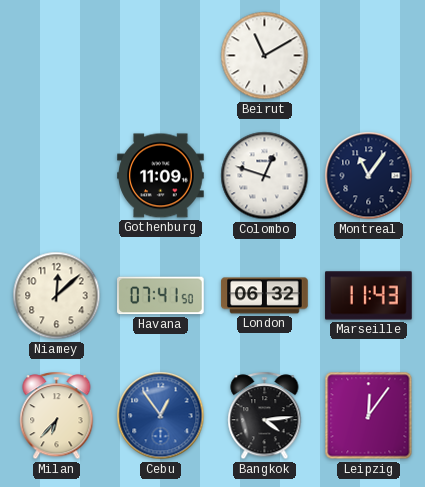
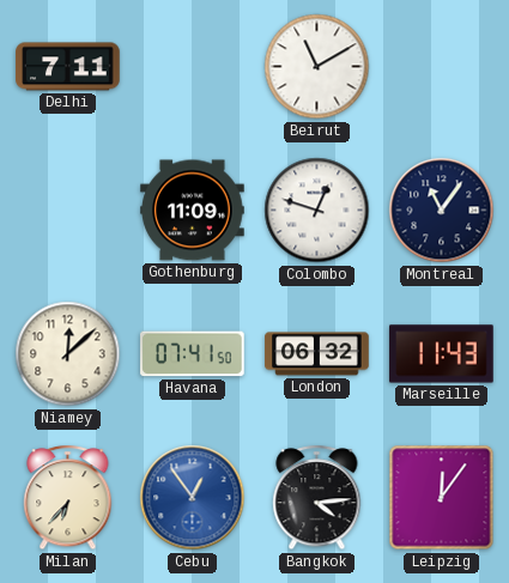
Delhi: none -> 7:11 (68, 67)
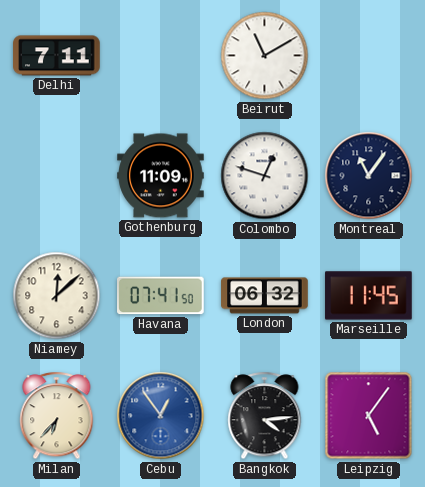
Marseille: 11:43 -> 11:45 (369, 296)
Leipzig: 12:06 -> 5:06 (369, 416)
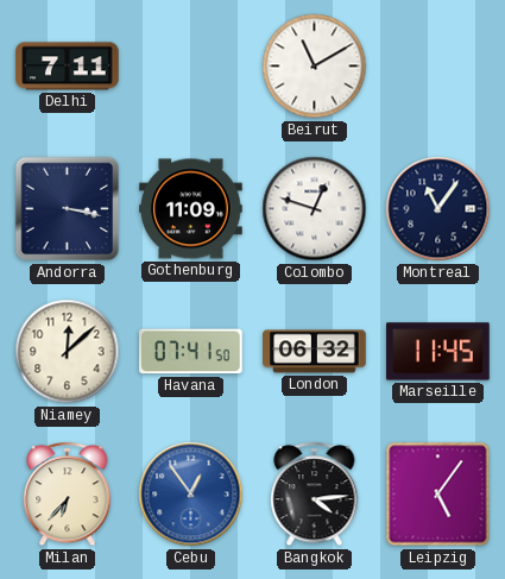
Andorra: none -> 3:17 (68, 209)
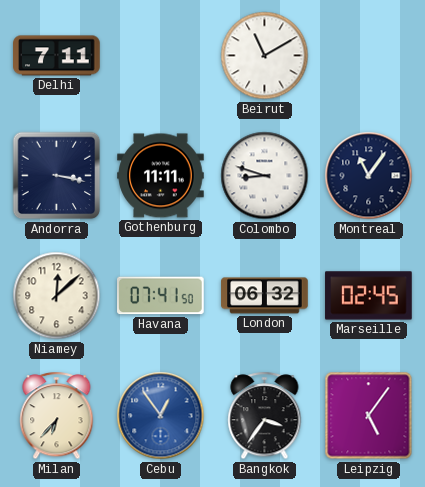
Gothenburg: 11:09 -> 11:11 (161, 176)
Colombo: 12:48 -> 8:48 (265, 176)
Marseille: 11:45 -> 02:45 (369, 296)
Bangkok: 4:14 -> 3:36 (265, 416)
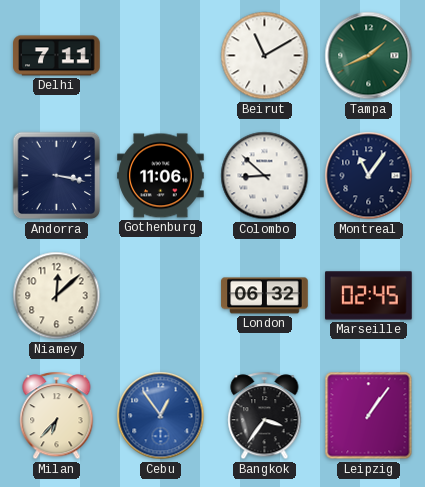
Tampa: none -> 1:41 (369, 56)
Gothenburg: 11:11 -> 11:06 (161, 176)
Colombo: 8:48 -> 8:52 (265, 176)
Havana: 07:41 -> none (161, 296)
Leipzig: 5:06 -> 1:06 (369, 416)
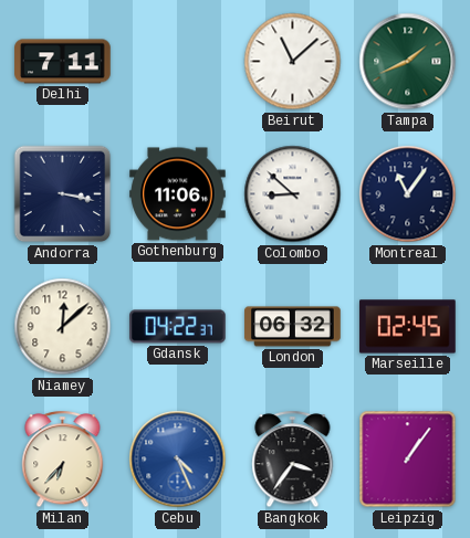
Beirut: 11:10 -> 11:08 (293, 62)
Gdansk: none -> 04:22 (178, 327)
Cebu: 12:54 -> 4:26 (178, 460)
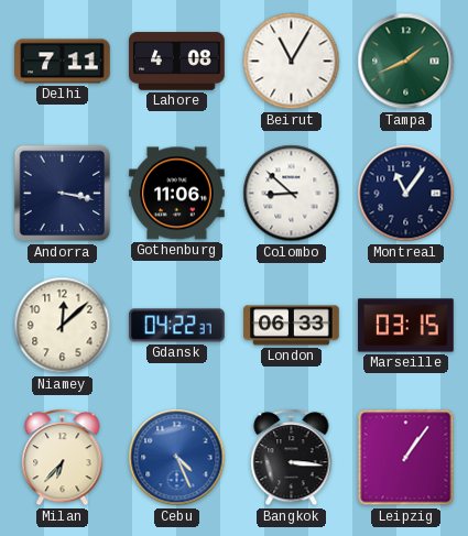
Lahore: none -> 4:08 (177, 62)
Beirut: 11:08 -> 11:05 (292, 62)
London: 06:32 -> 06:33 (292, 326)
Marseille: 02:45 -> 03:15 (406, 326)
Bangkok: 3:36 -> 3:16 (292, 458)
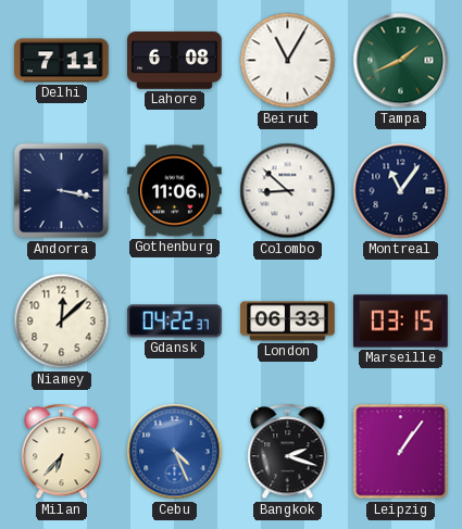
Lahore: 4:08 -> 6:08 (175, 61)
Bangkok: 3:16 -> 2:18 (288, 452)
